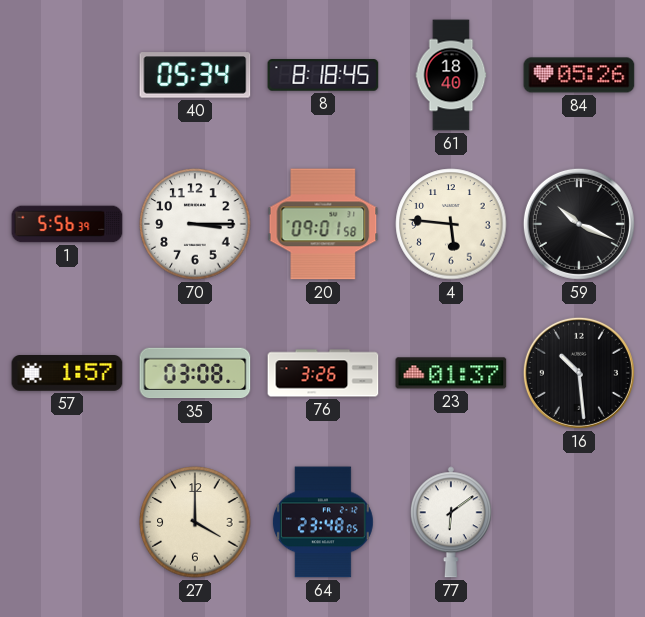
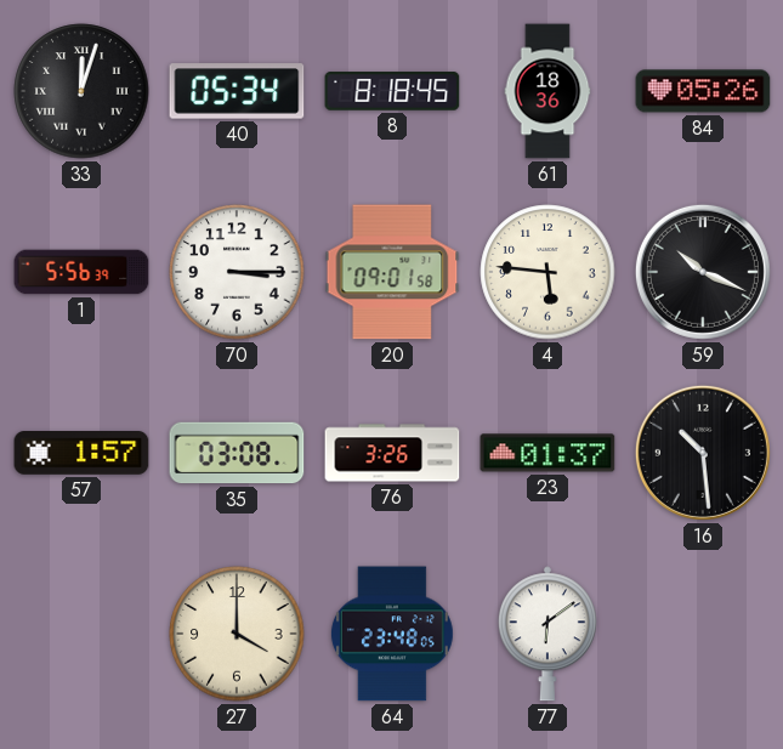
33: none -> 12:03 (81, 91)
61: 18:40 -> 18:36 (547, 91)
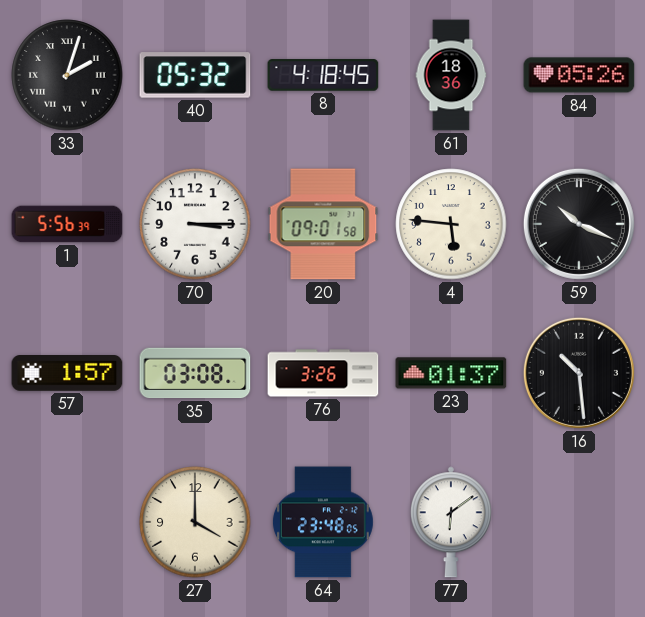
33: 12:03 -> 2:03 (67, 75)
40: 05:34 -> 05:32 (195, 75)
8: 8:18 -> 4:18 (323, 75)
